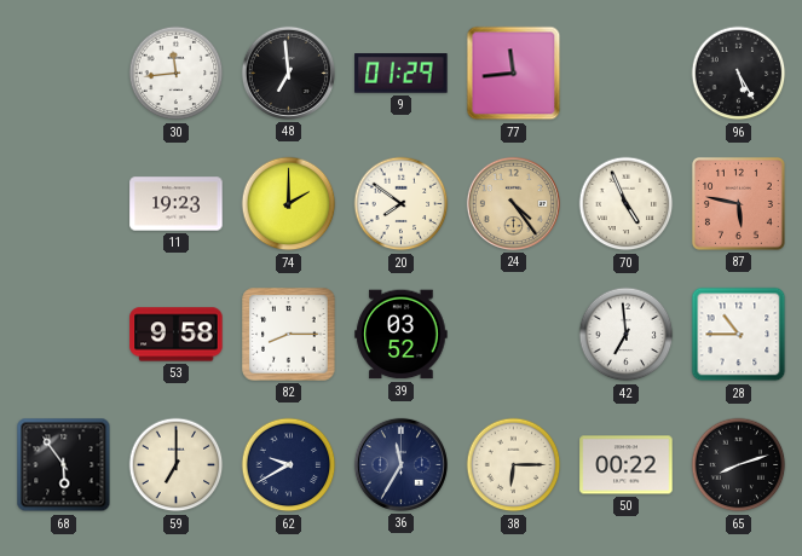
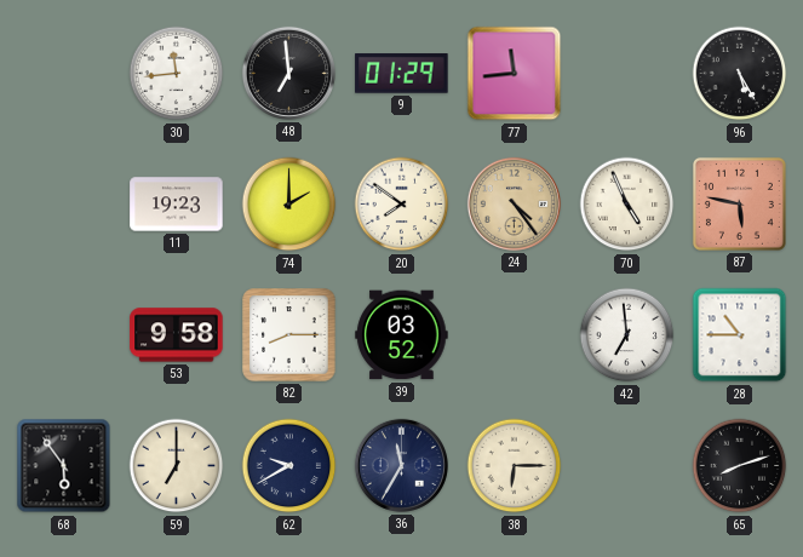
50: 00:22 -> none (627, 465)
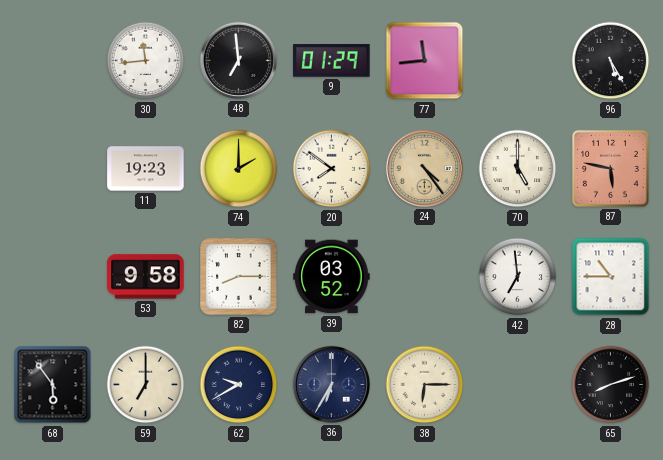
70: 4:56 -> 5:00 (518, 169)
36: 11:35 -> 6:35 (331, 384)
